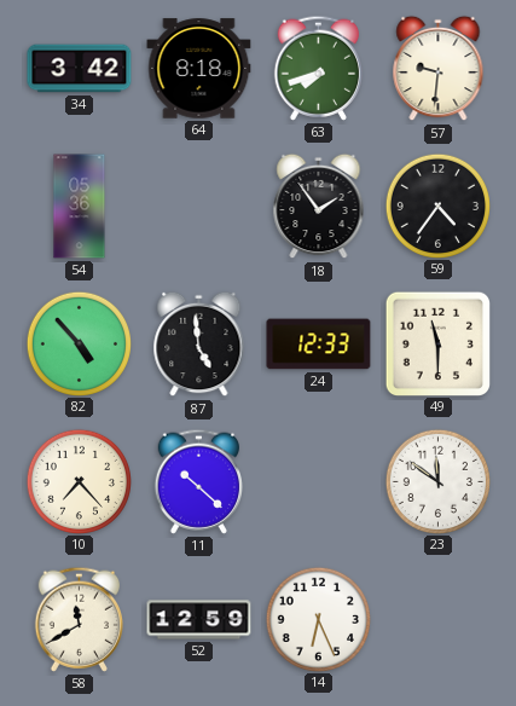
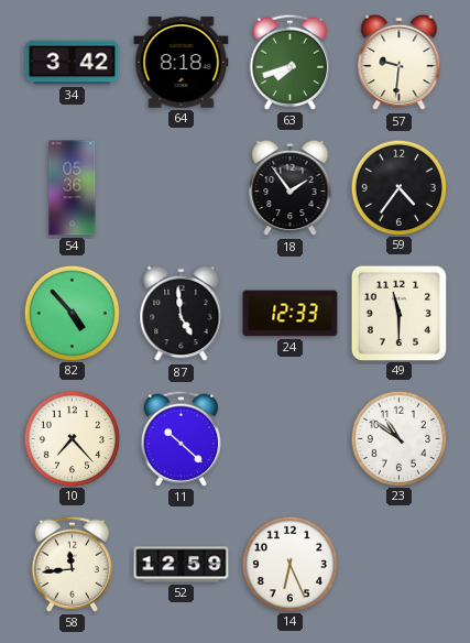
23: 11:51 -> 10:51 (398, 438)
58: 11:40 -> 11:44 (72, 564)
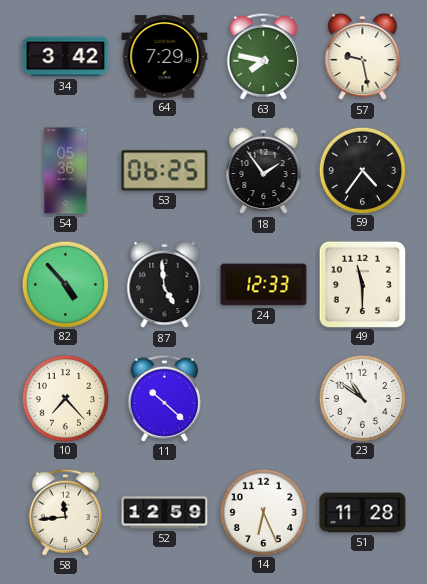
64: 8:18 -> 7:29 (165, 57)
63: 7:42 -> 7:47 (263, 56)
57: 9:31 -> 9:28 (363, 57)
53: none -> 06:25 (165, 171)
51: none -> 11:28 (363, 513)
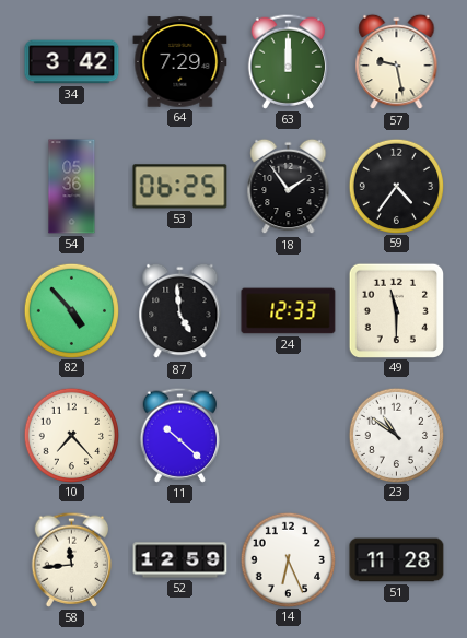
63: 7:47 -> 12:00 (288, 61)
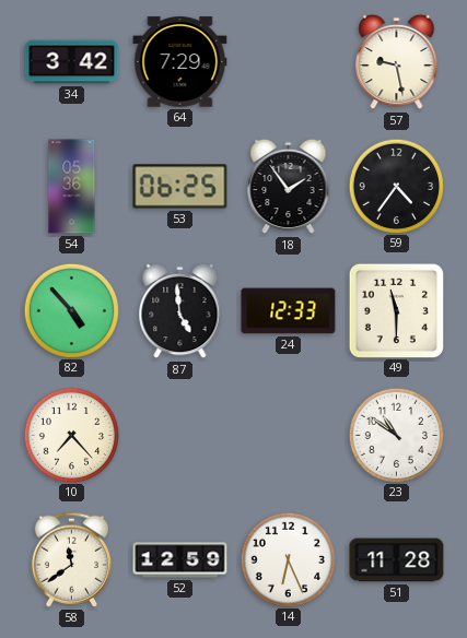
63: 12:00 -> none (288, 61)
11: 10:22 -> none (179, 435)
58: 11:44 -> 11:39 (71, 559)
